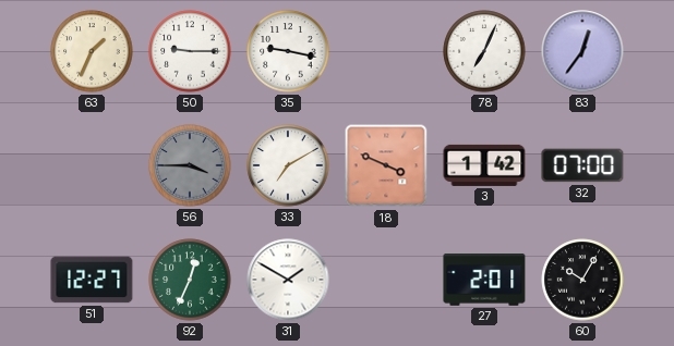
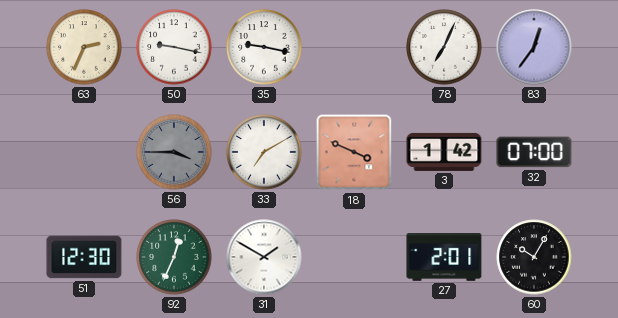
63: 1:34 -> 2:34 (84, 47)
50: 9:15 -> 9:17 (174, 47)
51: 12:27 -> 12:30 (84, 257)
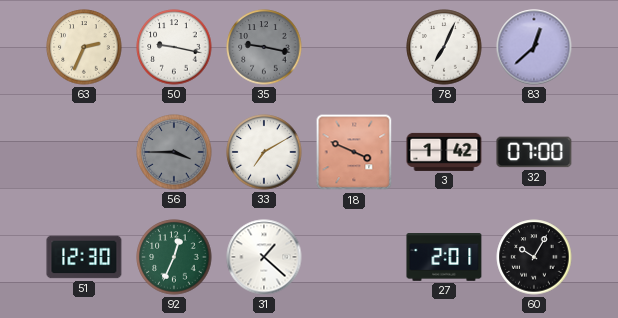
35 dial: white -> grey (264, 47)
83: 12:36 -> 12:38 (534, 47)
31: 1:50 -> 1:22 (264, 257)
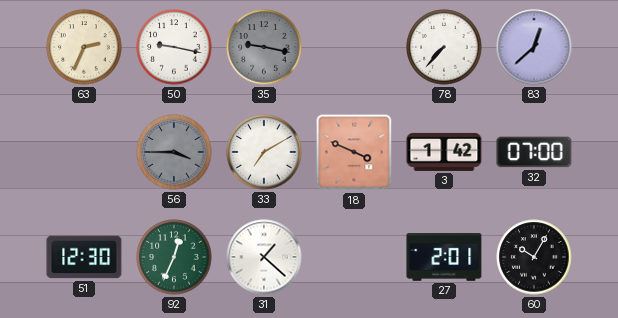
78: 7:04 -> 7:37 (444, 47)
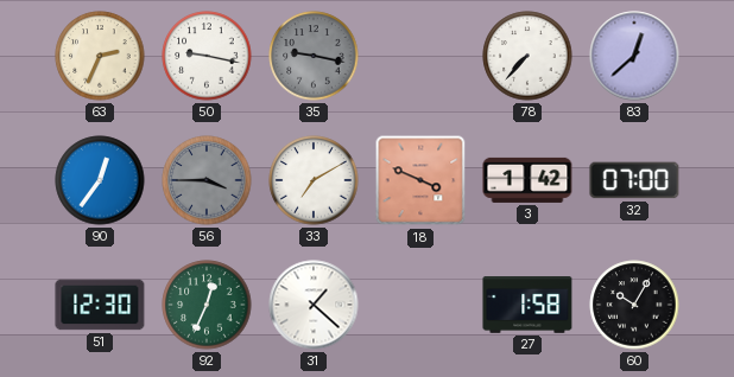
90: none -> 12:36 (100, 180)
27: 2:01 -> 1:58 (527, 306)
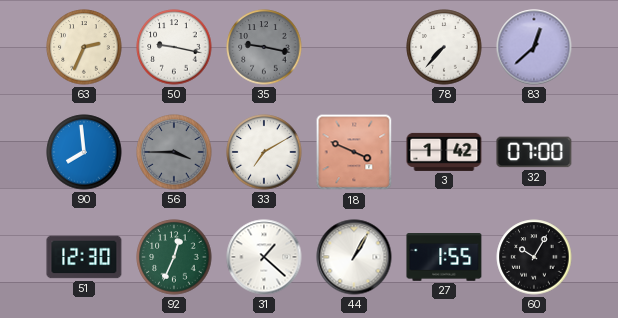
90: 12:36 -> 7:59 (84, 152)
44: none -> 1:05 (354, 257)
27: 1:58 -> 1:55 (444, 258)
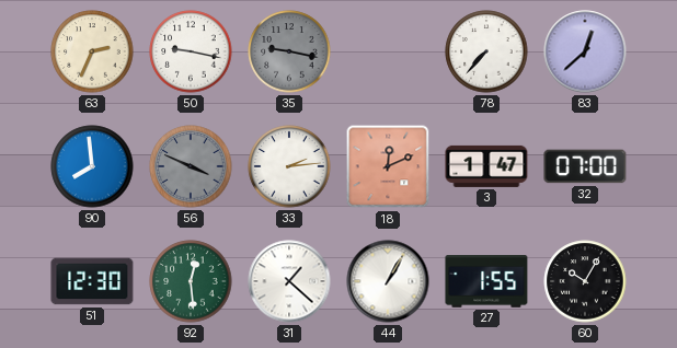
56: 3:45 -> 3:49 (191, 166)
33: 7:10 -> 2:14 (289, 166)
18: 3:49 -> 12:11 (388, 166)
3: 1:42 -> 1:47 (486, 166)
92: 12:34 -> 12:29 (191, 281)
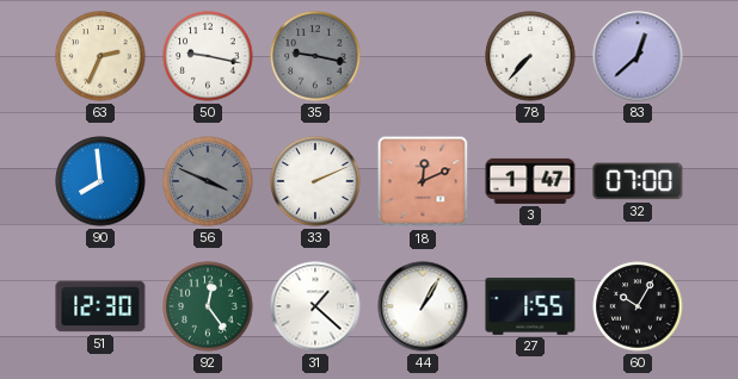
33: 2:14 -> 2:11 (315, 181)
92: 12:29 -> 12:24 (208, 306)
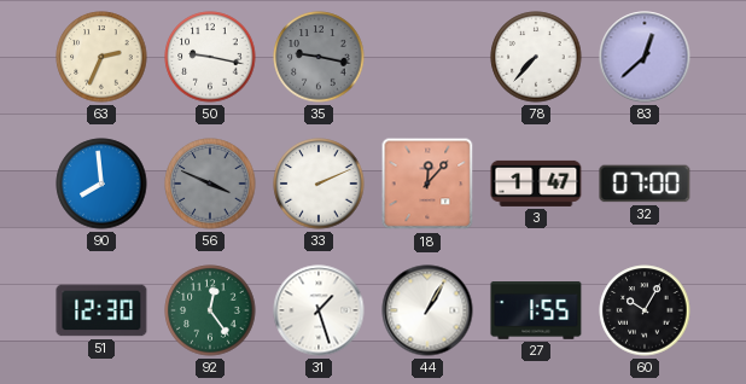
18: 12:11 -> 12:07 (427, 184)
31: 1:22 -> 1:27 (319, 310)
